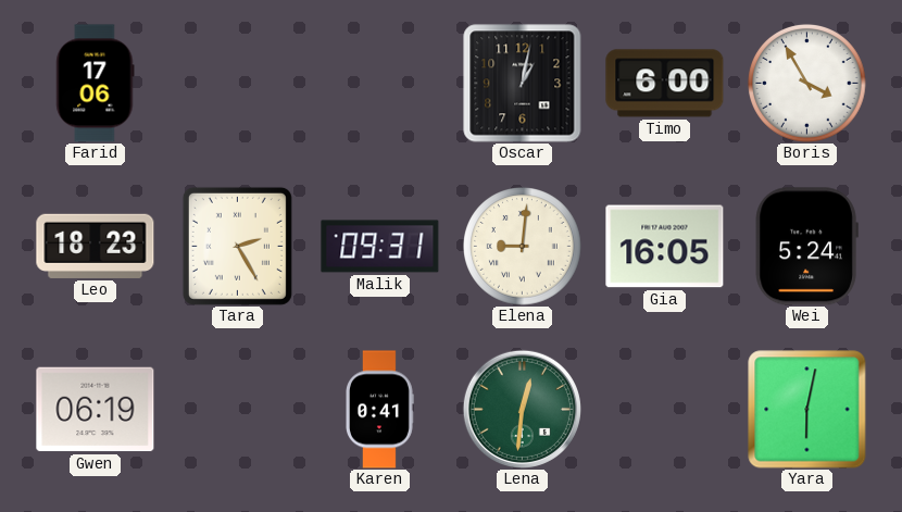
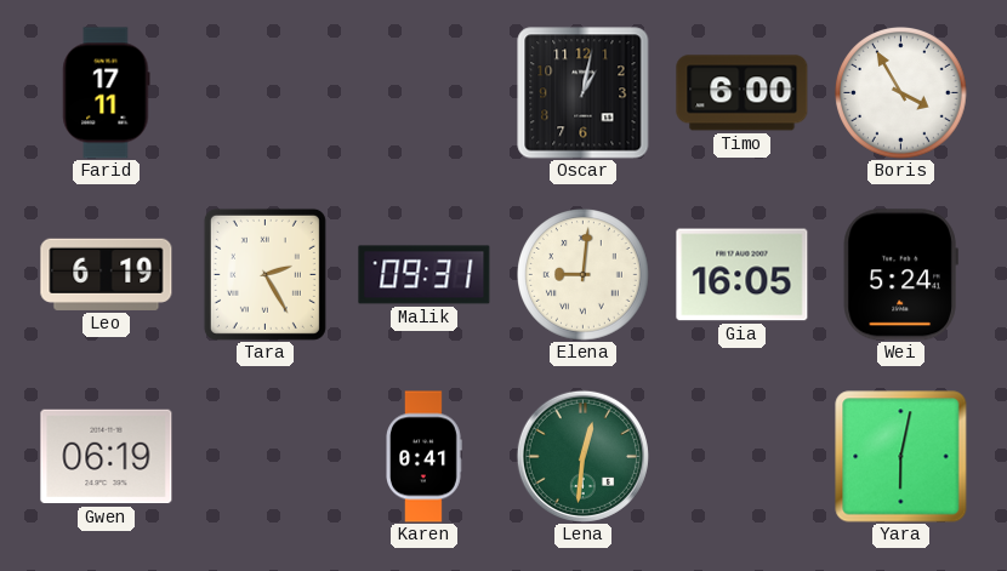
Farid: 17:06 -> 17:11 (107, 93)
Leo: 18:23 -> 6:19 (107, 274)
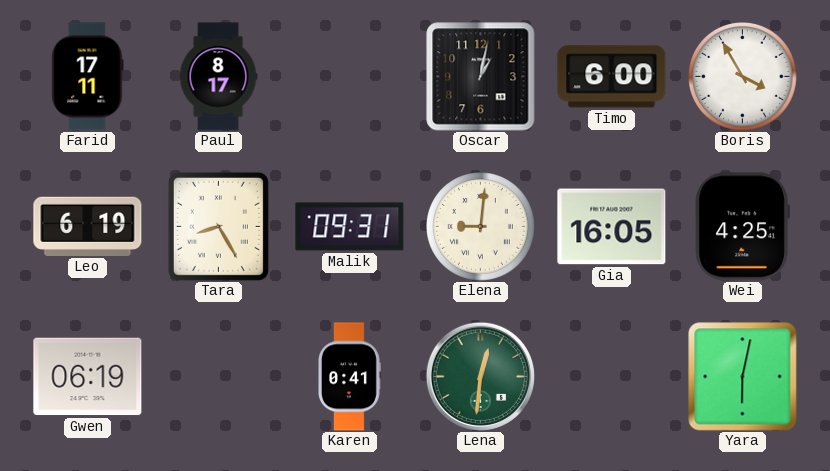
Paul: none -> 8:17 (218, 77)
Tara: 2:25 -> 8:25 (218, 226)
Wei: 5:24 -> 4:25 (742, 227)
